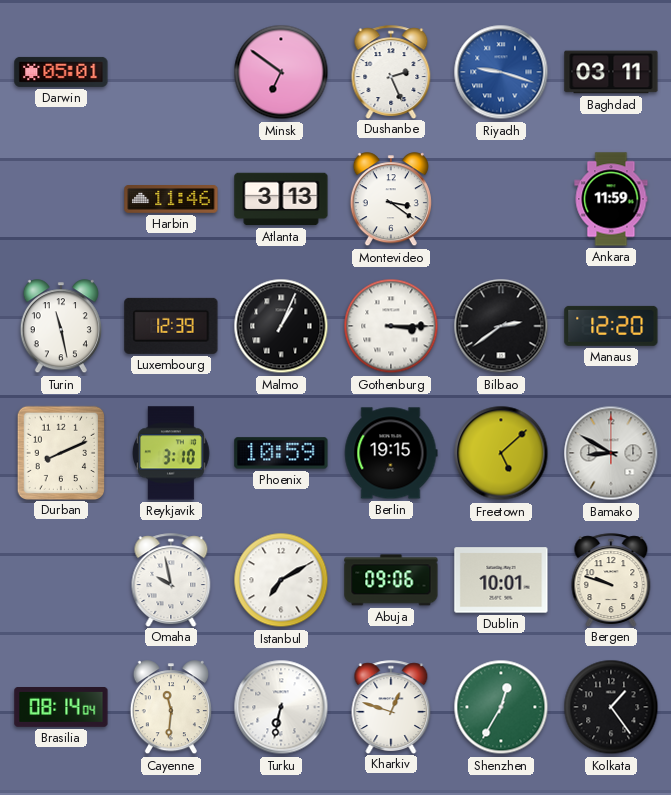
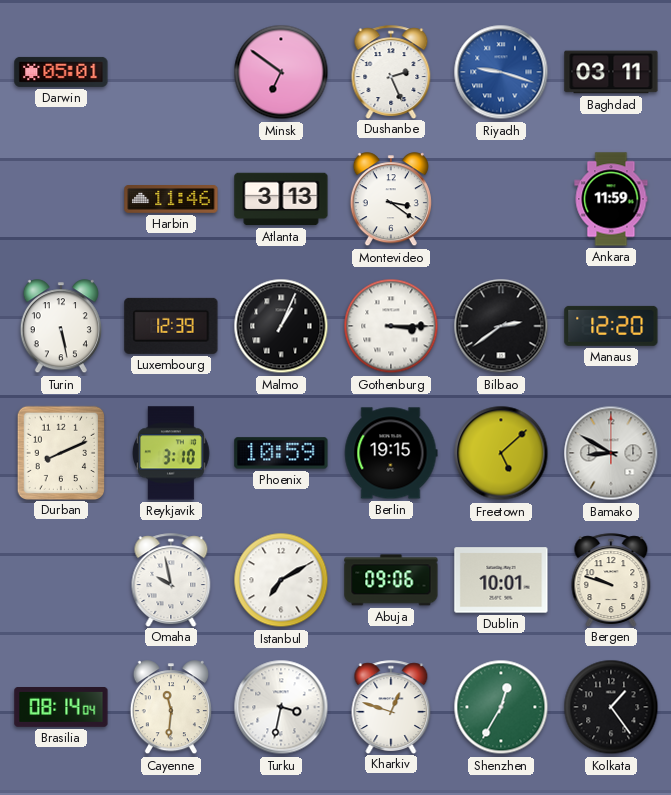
Turin: 11:28 -> 5:28 (61, 327)
Turku: 6:32 -> 3:32 (281, 707)
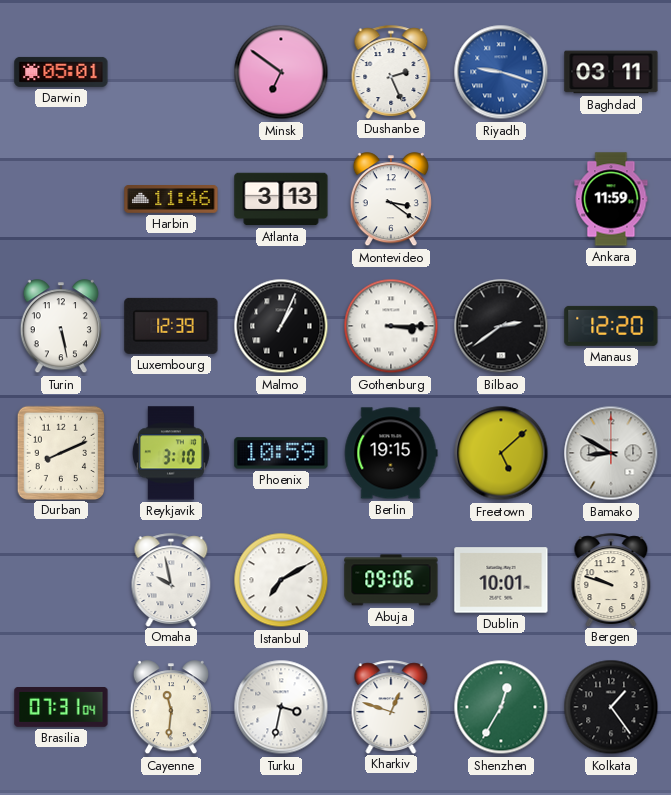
Brasilia: 08:14 -> 07:31 (61, 708)
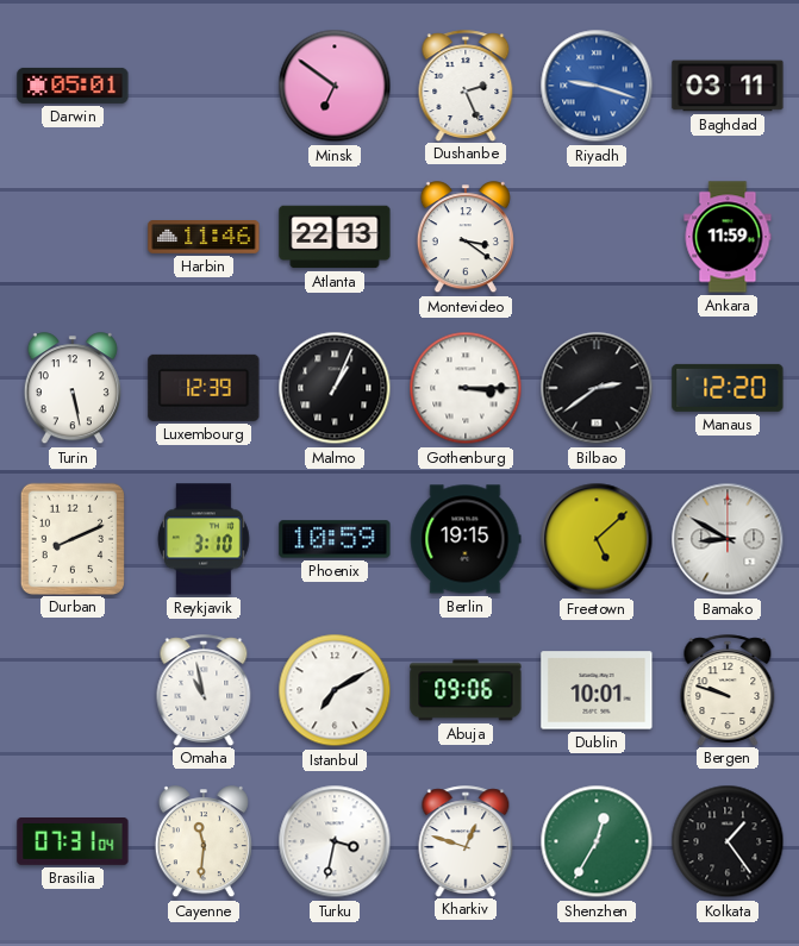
Atlanta: 3:13 -> 22:13 (335, 237)
Omaha: 9:58 -> 10:58 (204, 690)
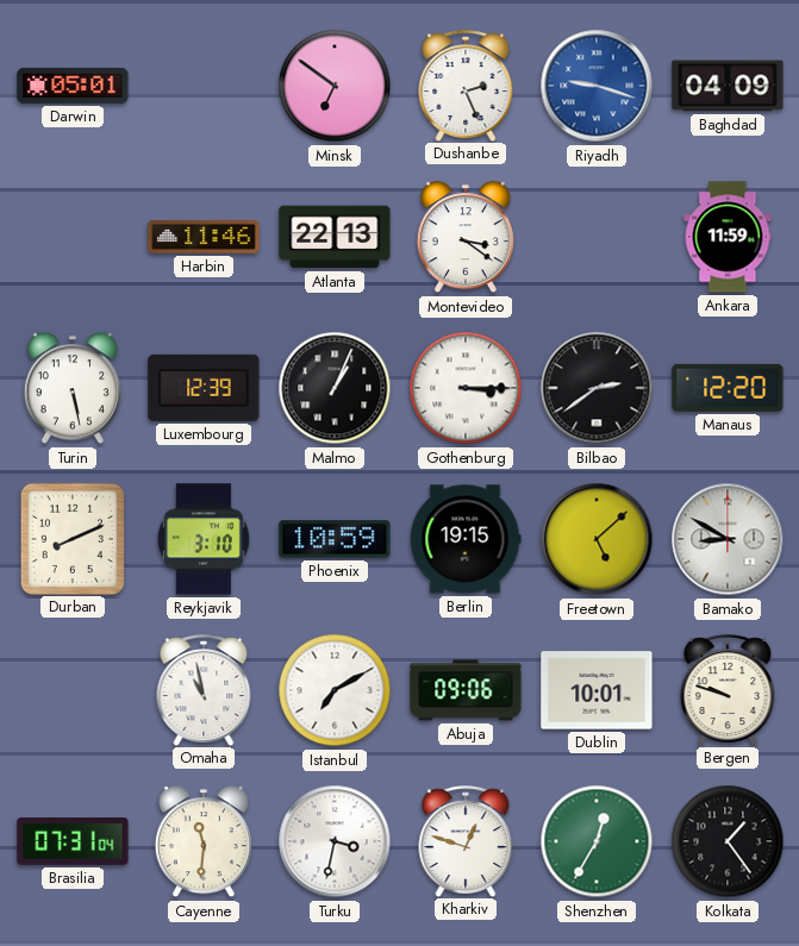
Baghdad: 03:11 -> 04:09 (728, 86)
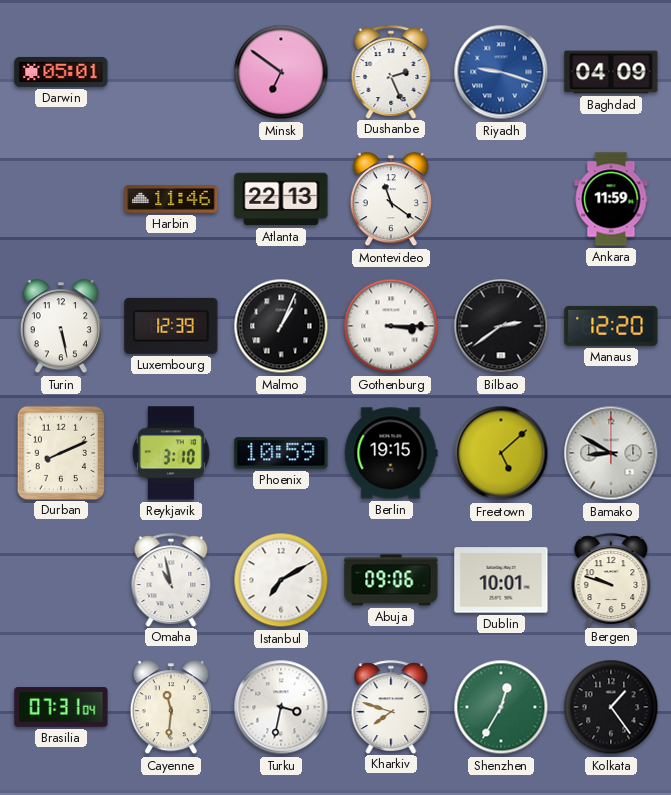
Montevideo: 3:21 -> 11:21 (391, 200)
Kharkiv: 12:48 -> 7:48 (391, 707)
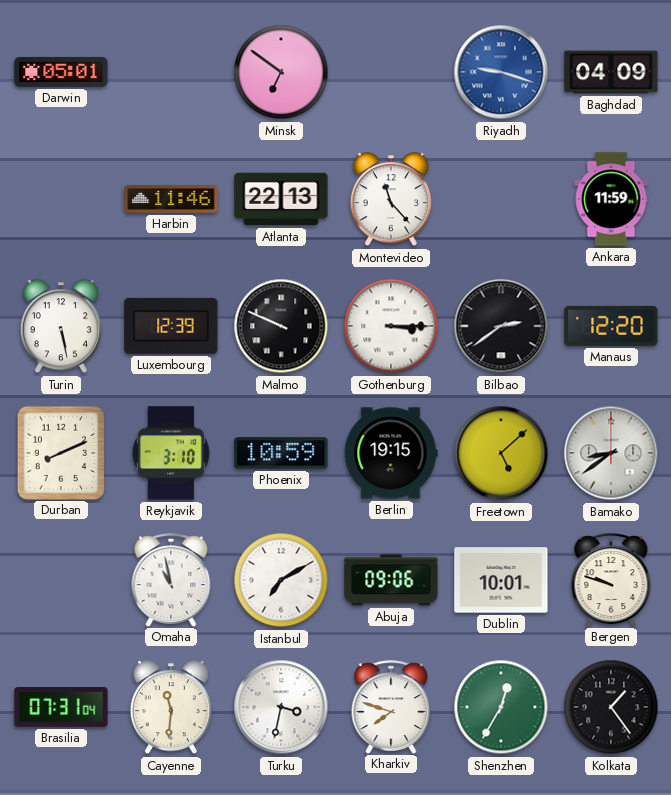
Dushanbe: 2:26 -> none (391, 72)
Montevideo: 11:21 -> 11:23 (391, 200)
Malmo: 1:04 -> 9:49 (281, 326)
Bamako: 8:50 -> 8:39 (611, 453)
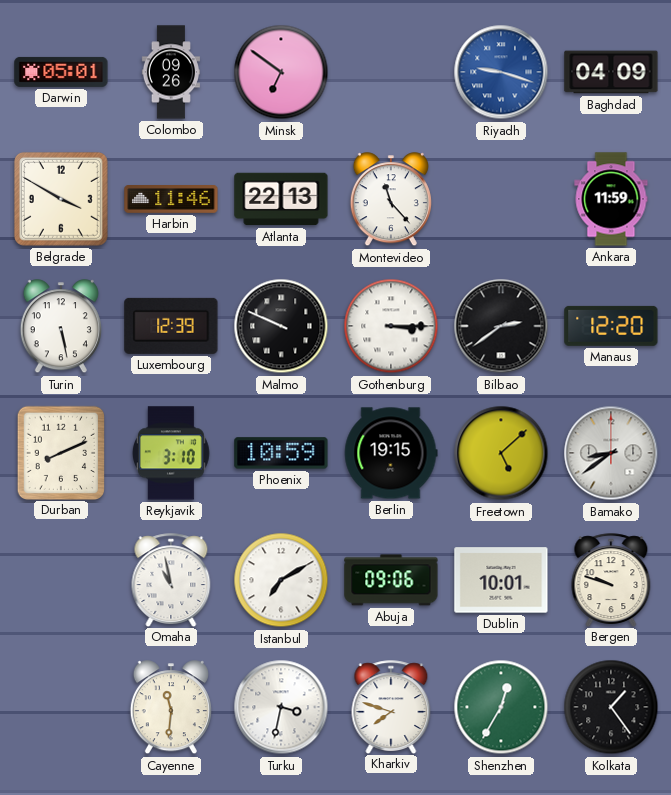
Colombo: none -> 09:26 (171, 72)
Belgrade: none -> 3:50 (61, 199)
Brasilia: 07:31 -> none (61, 708)
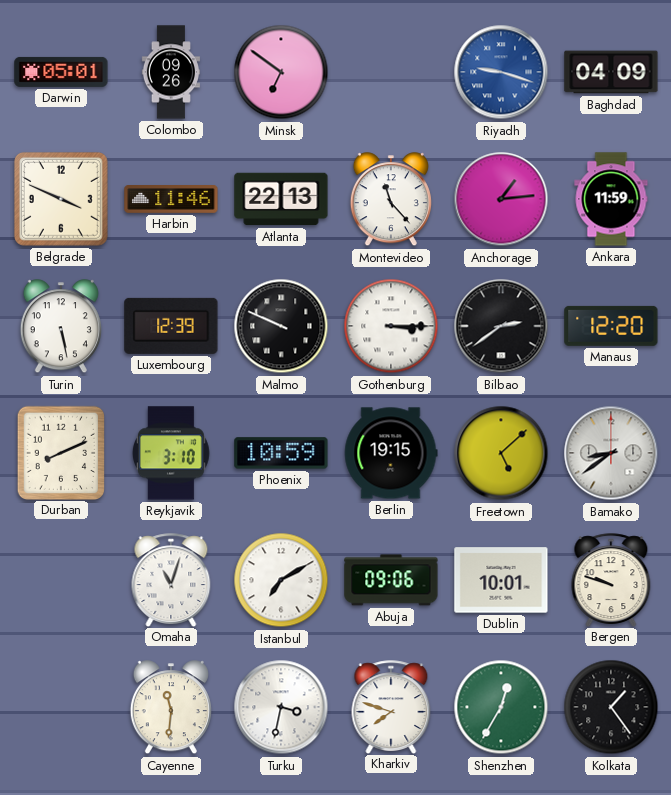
Belgrade: 3:50 -> 3:49 (61, 199)
Anchorage: none -> 1:14 (501, 199)
Omaha: 10:58 -> 11:03 (171, 580)
